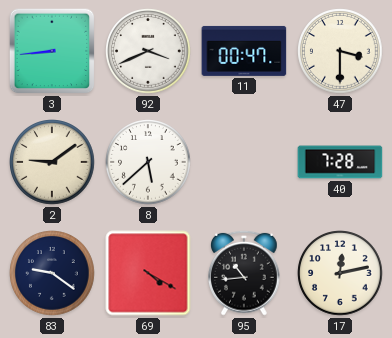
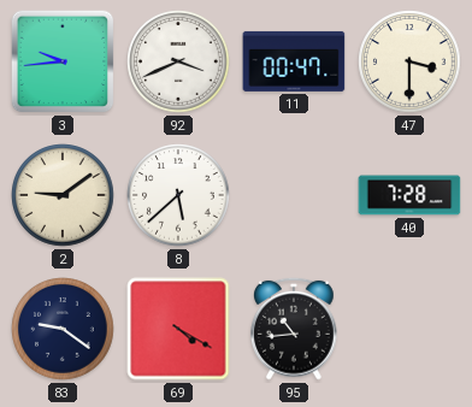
3: 8:44 -> 9:44 (63, 61)
17: 12:13 -> none (340, 273)
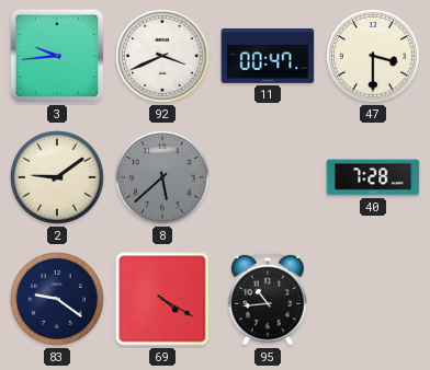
8 dial: white -> grey (162, 177)
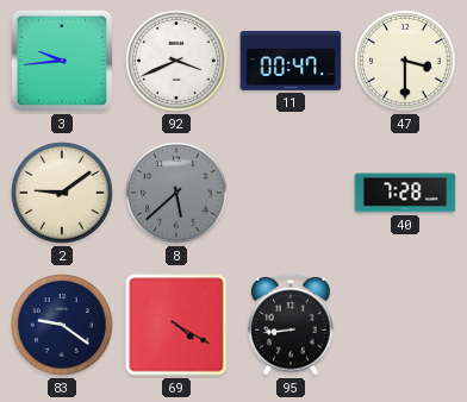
95: 10:44 -> 8:44 (291, 325)
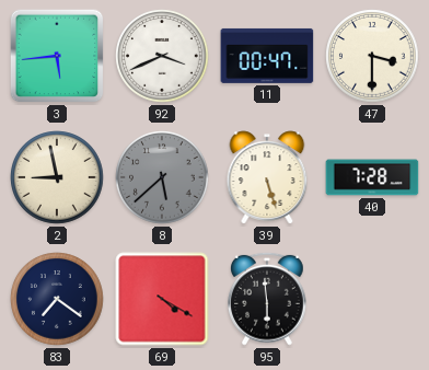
3: 9:44 -> 5:44 (57, 56)
2: 9:09 -> 8:58 (57, 177)
39: none -> 5:27 (267, 177)
83: 9:21 -> 7:21 (57, 299)
95: 8:44 -> 5:59 (267, 299)
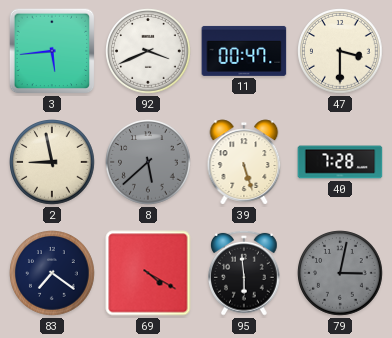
79: none -> 3:02 (340, 273)
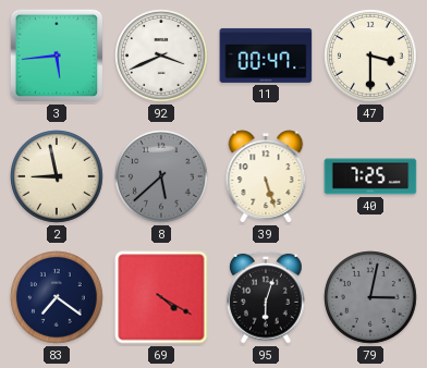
40: 7:28 -> 7:25 (370, 176)
95: 5:59 -> 6:03 (266, 297)
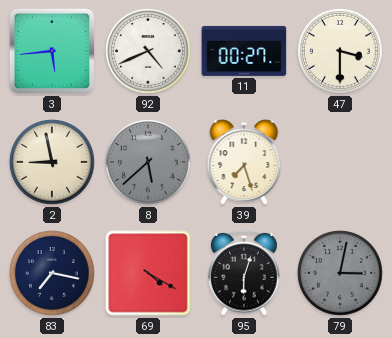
92: 3:41 -> 4:41 (148, 51)
11: 00:47 -> 00:27 (244, 51)
39: 5:27 -> 7:27 (244, 162)
40: 7:25 -> none (370, 176)
83: 7:21 -> 7:17 (52, 273)
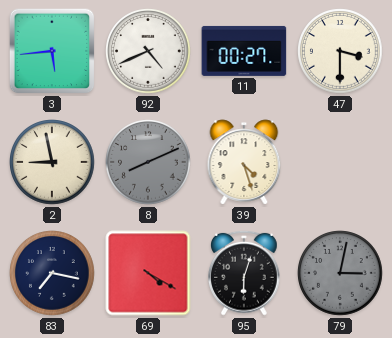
8: 5:38 -> 8:11 (148, 162)
39: 7:27 -> 4:27 (244, 162)
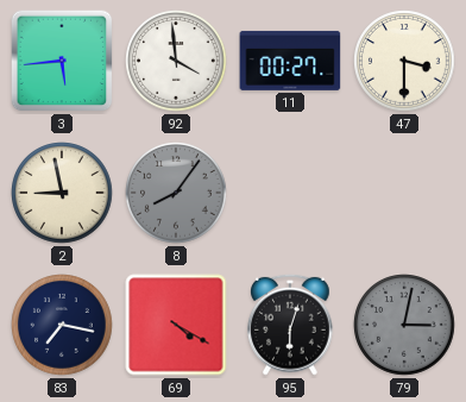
92: 4:41 -> 3:59 (176, 61)
8: 8:11 -> 8:06 (176, 193)
39: 4:27 -> none (244, 162)
